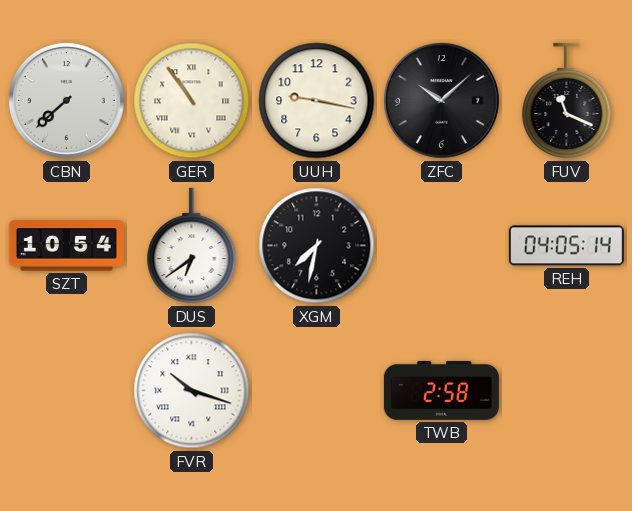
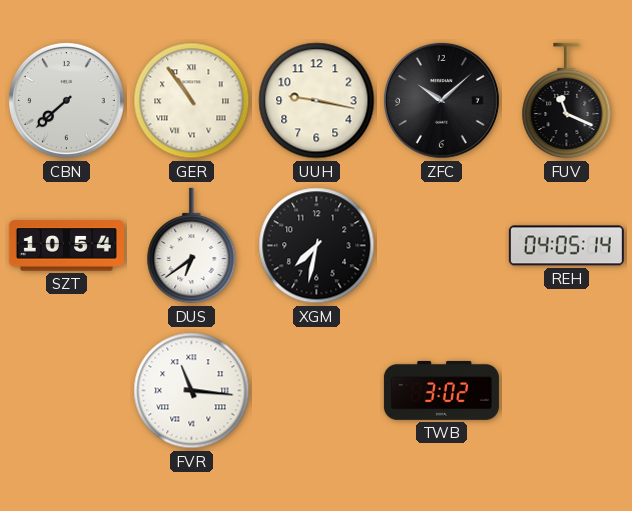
FVR: 10:18 -> 11:16 (192, 391)
TWB: 2:58 -> 3:02 (441, 390)
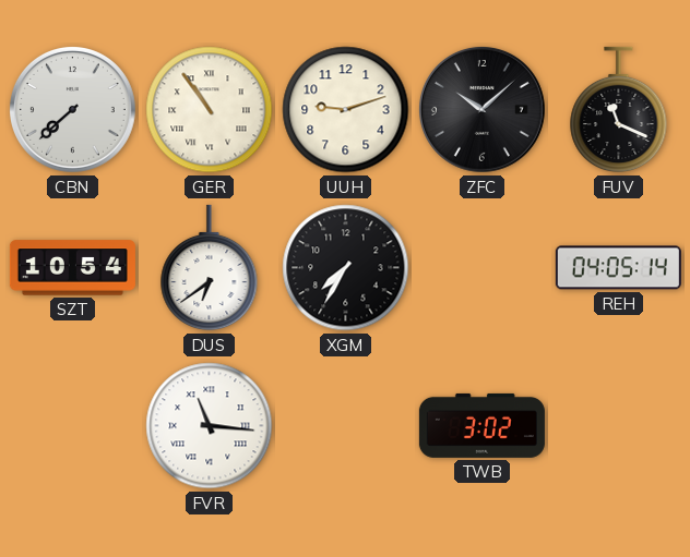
UUH: 9:17 -> 9:12 (346, 110)
XGM: 7:32 -> 7:35 (346, 268)
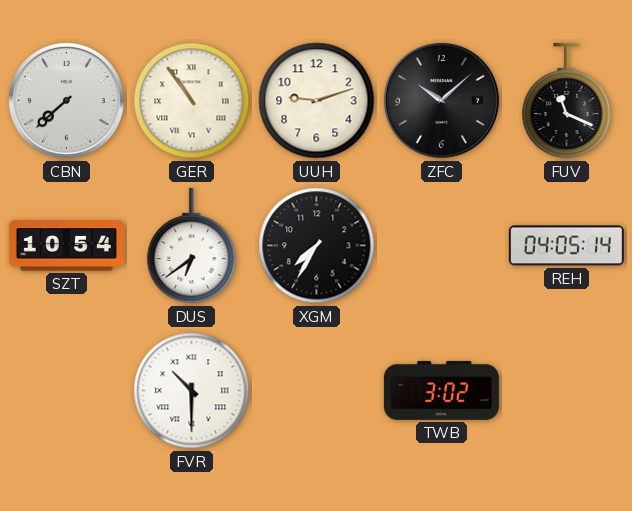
FVR: 11:16 -> 10:30 (192, 391)
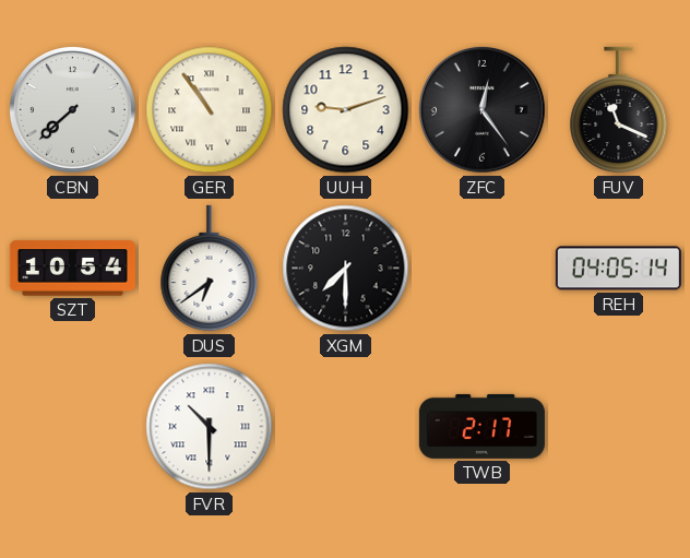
ZFC: 10:08 -> 12:24 (481, 109)
XGM: 7:35 -> 7:30 (346, 269)
TWB: 3:02 -> 2:17 (481, 426)
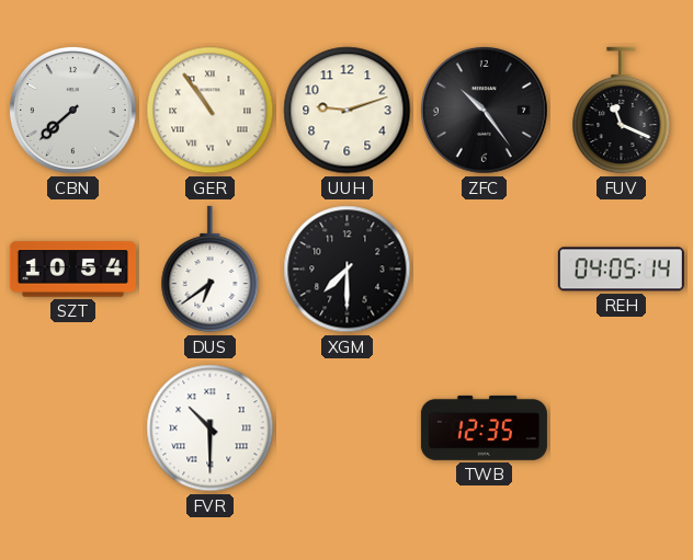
ZFC: 12:24 -> 10:24 (484, 110)
TWB: 2:17 -> 12:35 (484, 427)
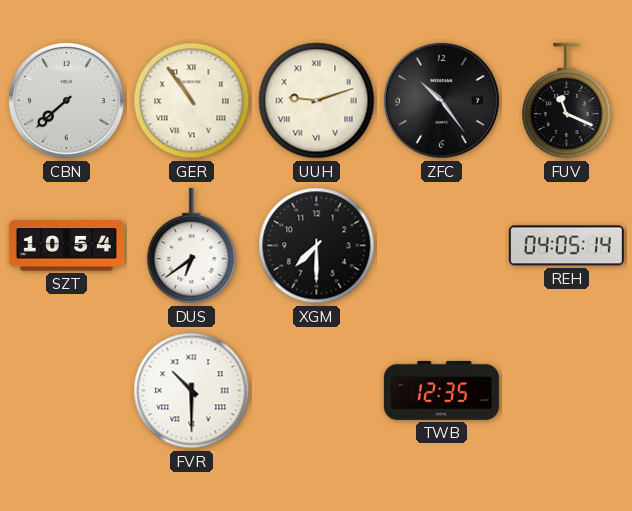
UUH numerals: Arabic -> Roman (317, 101)
